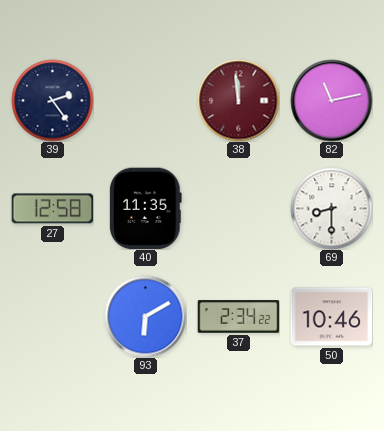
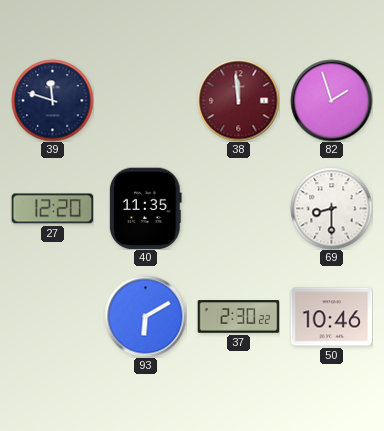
39: 2:24 -> 11:48 (52, 100)
82: 11:13 -> 1:57 (331, 100)
27: 12:58 -> 12:20 (52, 209)
37: 2:34 -> 2:30 (238, 317)
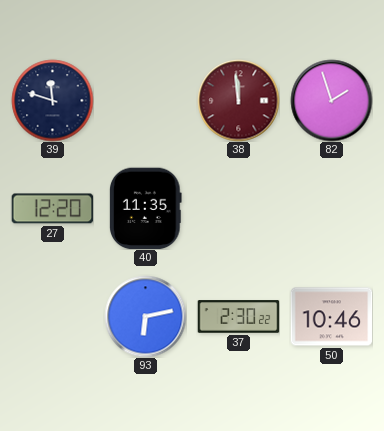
69: 8:30 -> none (331, 208)
93: 6:10 -> 6:13 (145, 316)
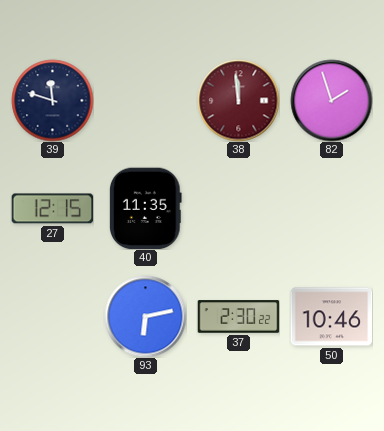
27: 12:20 -> 12:15 (52, 209)
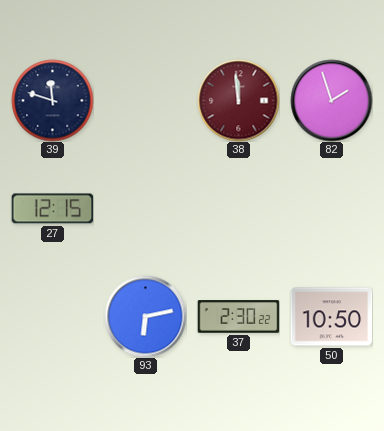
40: 11:35 -> none (145, 208)
50: 10:46 -> 10:50 (331, 317)
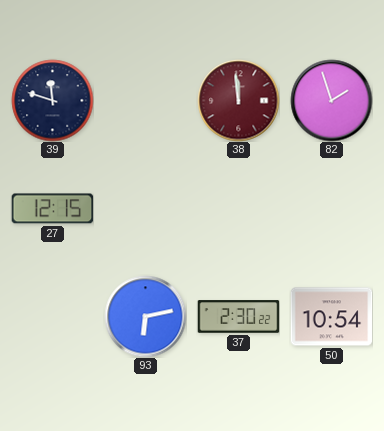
50: 10:50 -> 10:54 (331, 317)
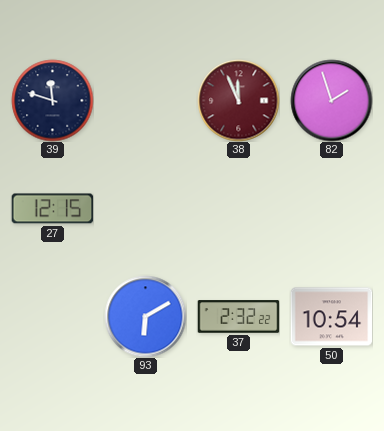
38: 11:59 -> 11:56 (238, 100)
93: 6:13 -> 6:10 (145, 316)
37: 2:30 -> 2:32 (238, 317)
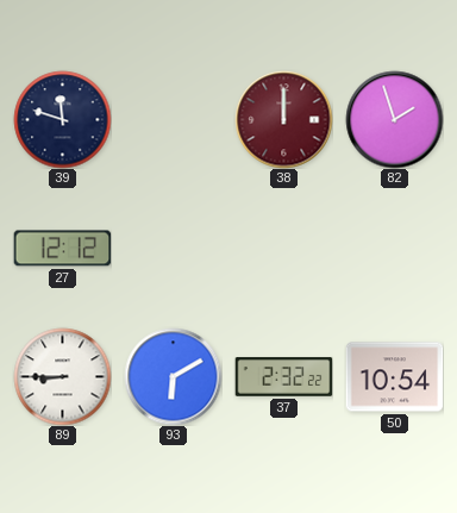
38: 11:56 -> 12:00 (283, 119)
27: 12:15 -> 12:12 (62, 249)
89: none -> 8:45 (62, 376)
